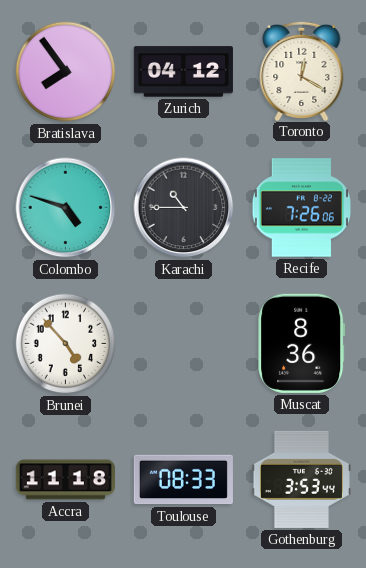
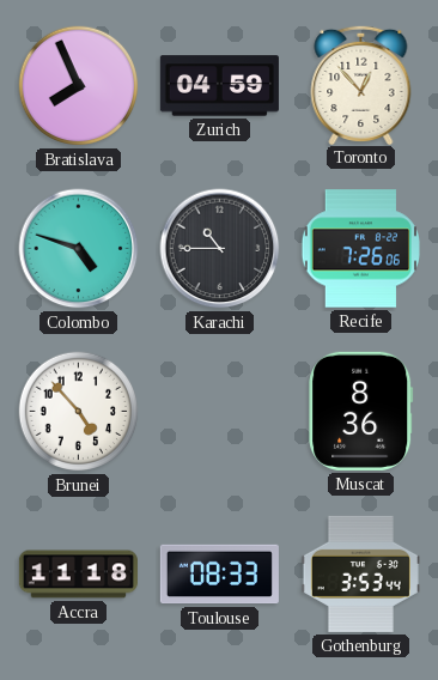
Bratislava: 7:54 -> 7:56 (79, 86)
Zurich: 04:12 -> 04:59 (219, 86)
Toronto: 12:20 -> 12:53 (361, 84)
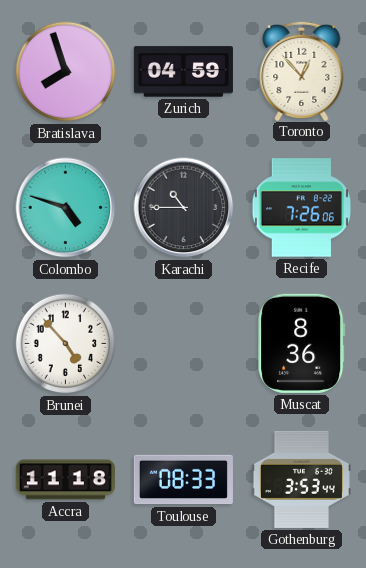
Bratislava: 7:56 -> 7:57 (66, 72)
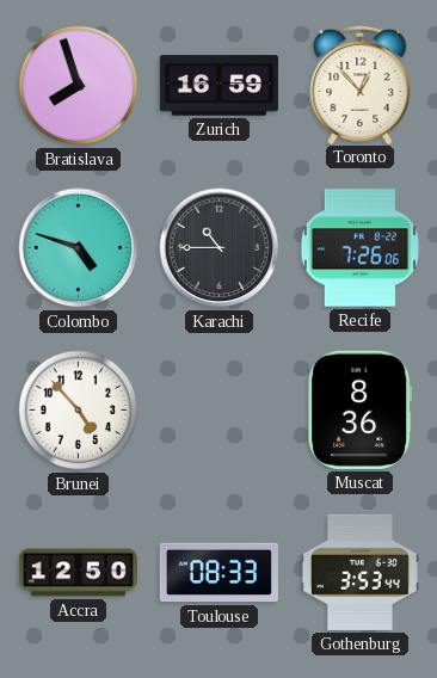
Zurich: 04:59 -> 16:59 (219, 86)
Accra: 11:18 -> 12:50 (78, 573)
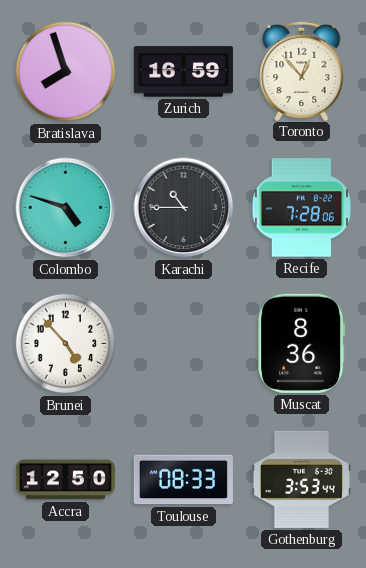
Recife: 7:26 -> 7:28 (301, 208)
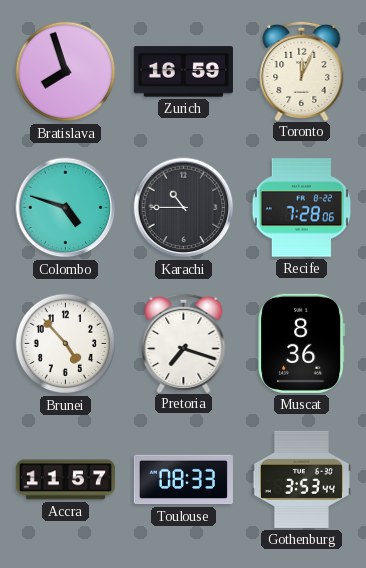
Toronto: 12:53 -> 12:04 (302, 70)
Pretoria: none -> 7:18 (184, 342)
Accra: 12:50 -> 11:57 (65, 480)
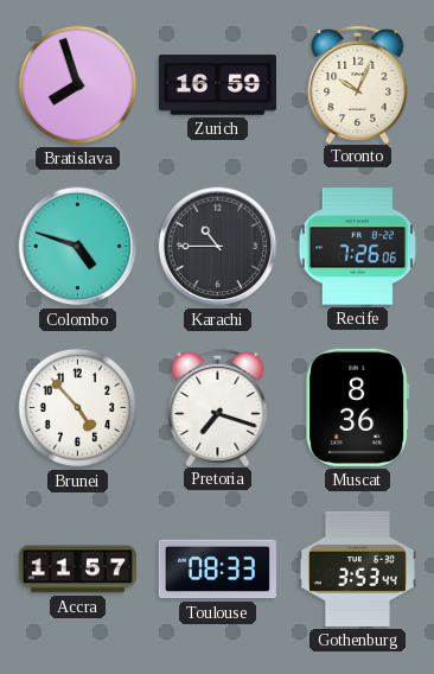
Toronto: 12:04 -> 10:04 (358, 83)
Recife: 7:28 -> 7:26 (357, 247)
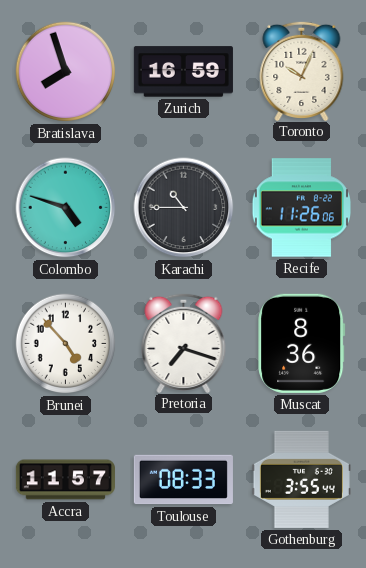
Recife: 7:26 -> 11:26 (301, 208)
Gothenburg: 3:53 -> 3:55 (301, 479)
